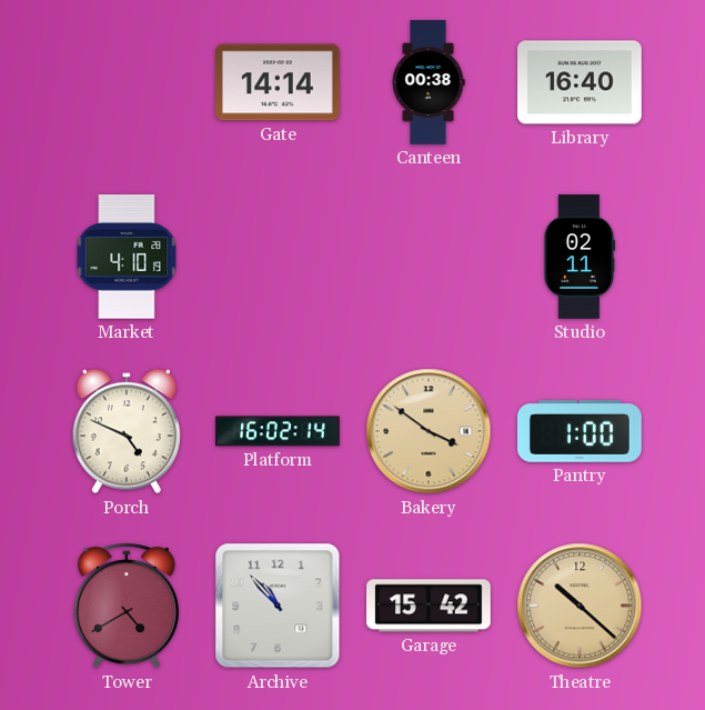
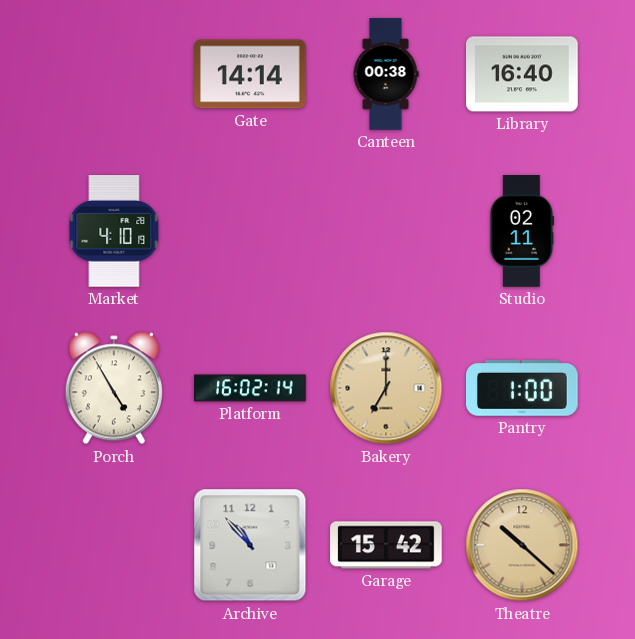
Porch: 4:49 -> 4:55 (114, 388)
Bakery: 3:51 -> 7:00 (386, 388)
Tower: 4:40 -> none (127, 606)
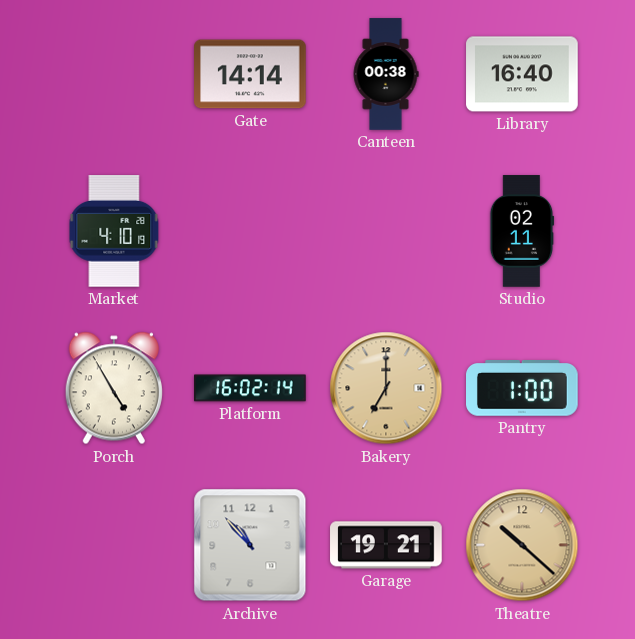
Garage: 15:42 -> 19:21 (386, 545)
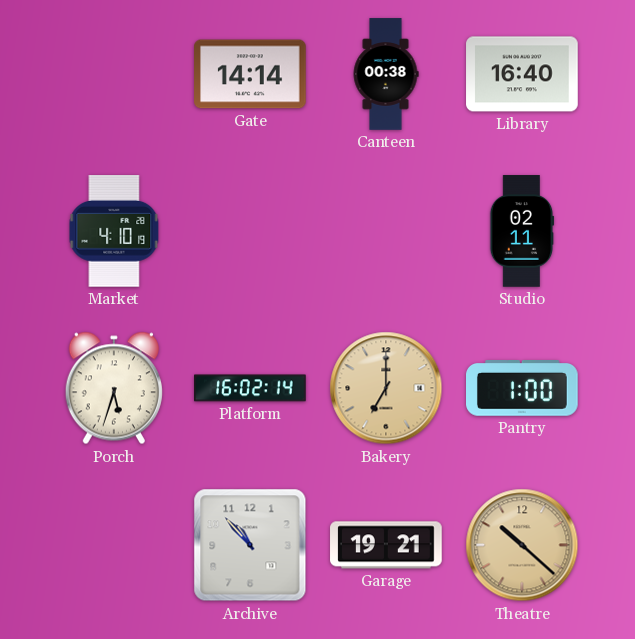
Porch: 4:55 -> 5:33 (114, 388)
